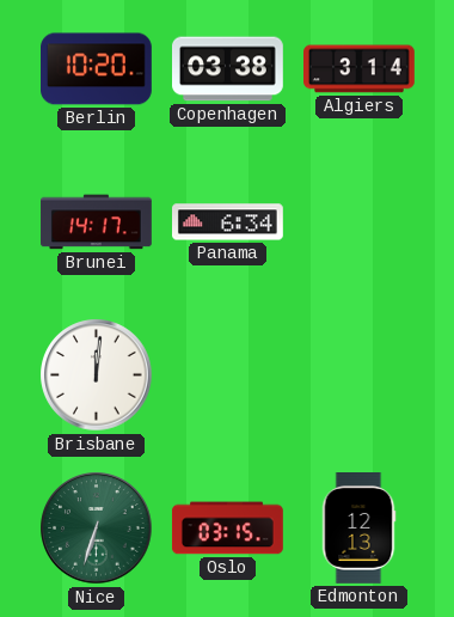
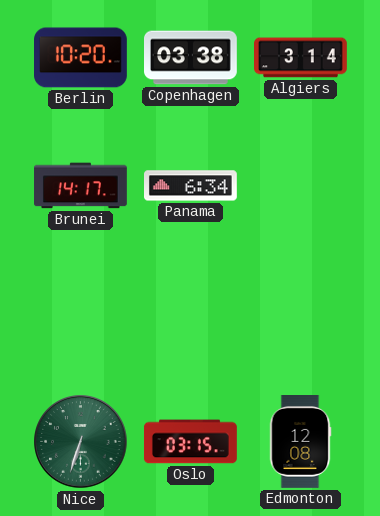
Brisbane: 12:01 -> none (97, 375)
Edmonton: 12:13 -> 12:08 (300, 442)
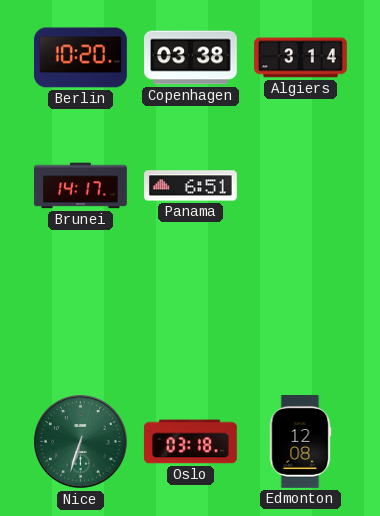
Panama: 6:34 -> 6:51 (191, 186)
Oslo: 03:15 -> 03:18 (191, 442)
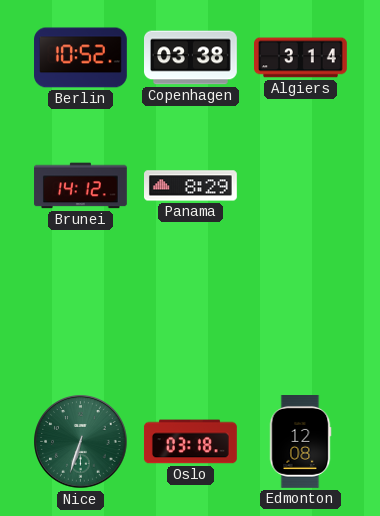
Berlin: 10:20 -> 10:52 (81, 58)
Brunei: 14:17 -> 14:12 (81, 186)
Panama: 6:51 -> 8:29 (191, 186)
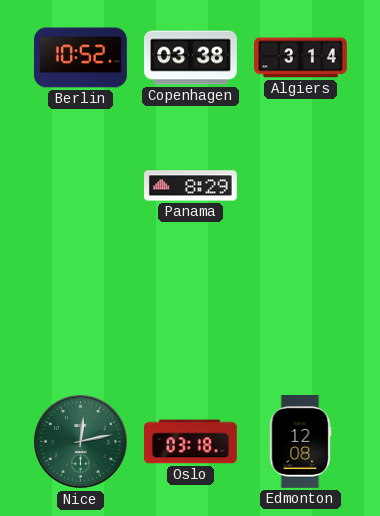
Brunei: 14:12 -> none (81, 186)
Nice: 6:33 -> 12:13 (81, 442)
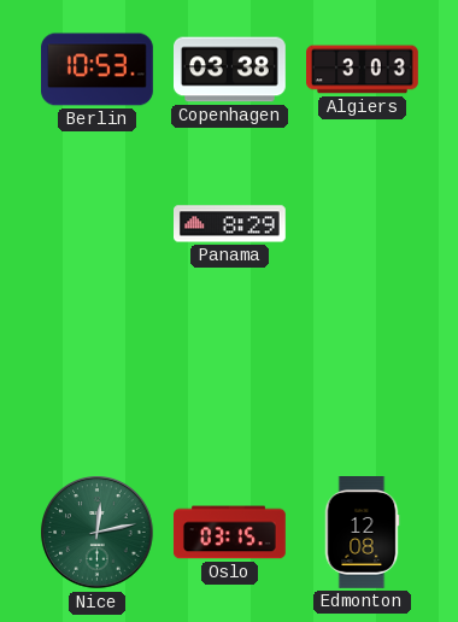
Berlin: 10:52 -> 10:53 (98, 70)
Algiers: 3:14 -> 3:03 (363, 70)
Oslo: 03:18 -> 03:15 (230, 533)
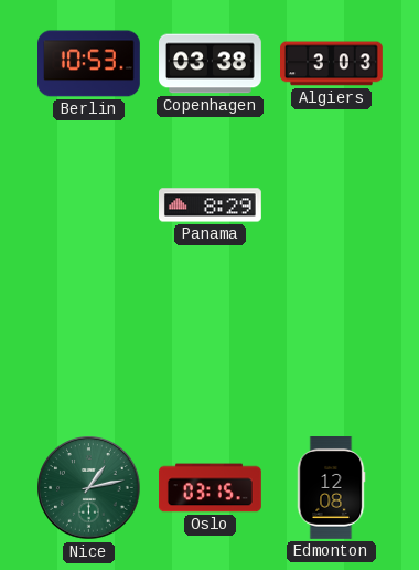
Nice: 12:13 -> 1:13 (89, 488)
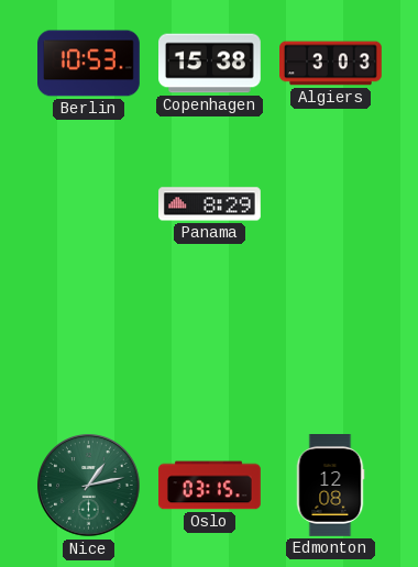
Copenhagen: 03:38 -> 15:38 (210, 64)
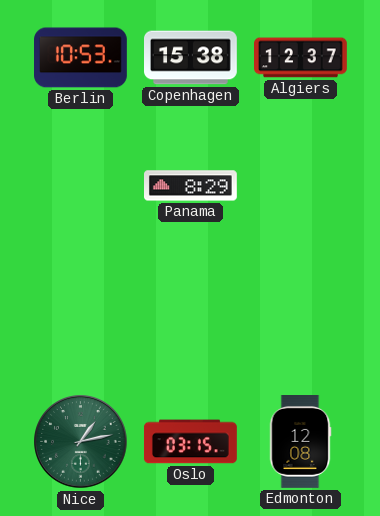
Algiers: 3:03 -> 12:37 (301, 58)
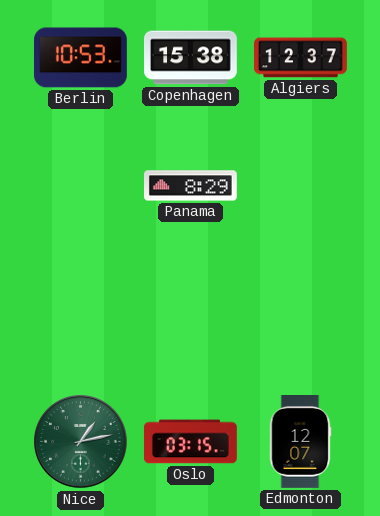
Edmonton: 12:08 -> 12:07 (300, 442)
